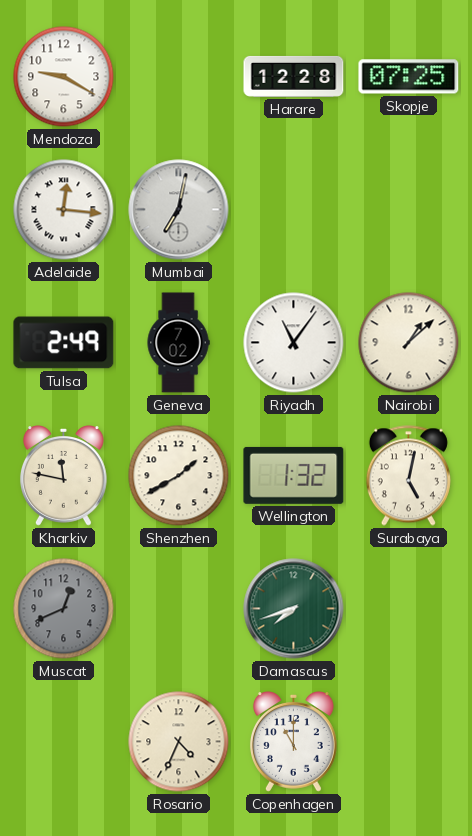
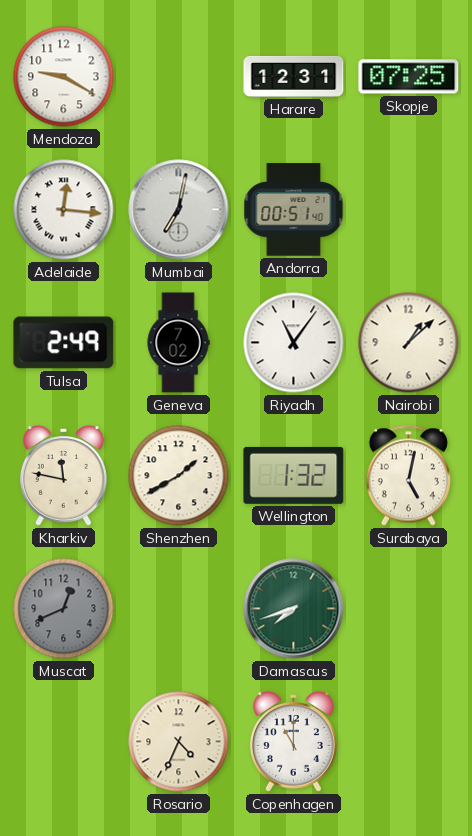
Harare: 12:28 -> 12:31 (294, 76)
Andorra: none -> 00:51 (294, 210)
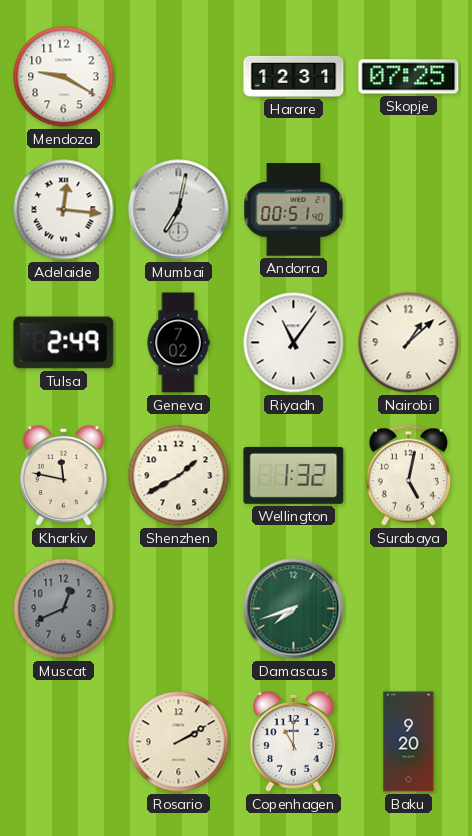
Rosario: 4:34 -> 2:10 (179, 742)
Baku: none -> 9:20 (409, 742)
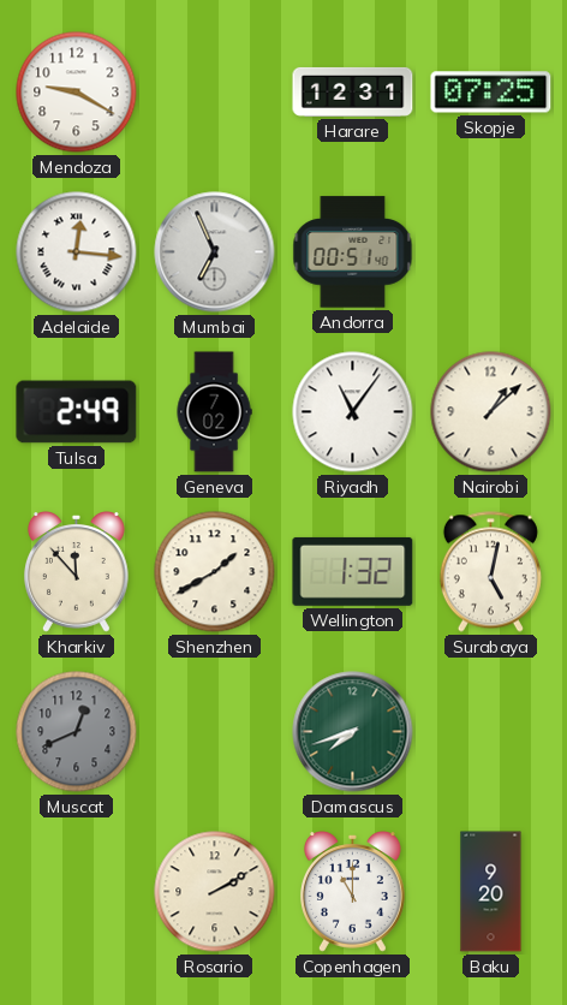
Mumbai: 7:02 -> 6:56 (215, 252)
Kharkiv: 11:47 -> 11:53 (76, 572)
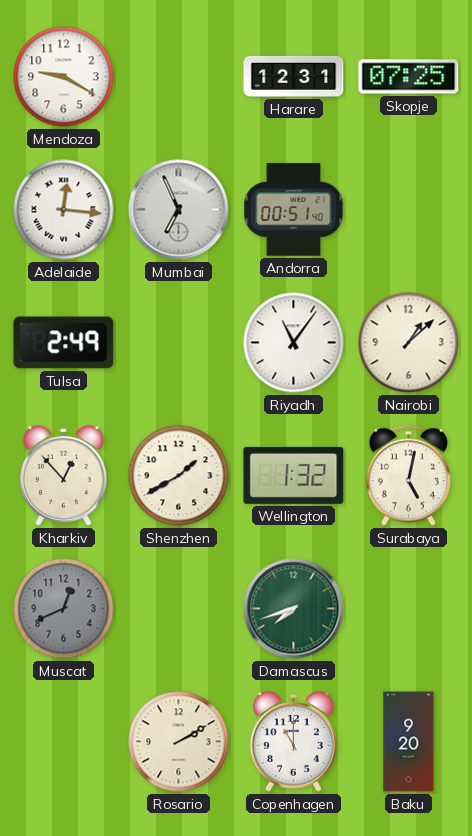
Geneva: 7:02 -> none (214, 412)
Kharkiv: 11:53 -> 12:53 (63, 476)
